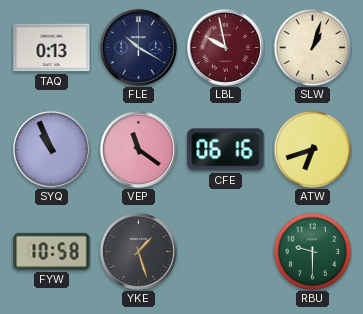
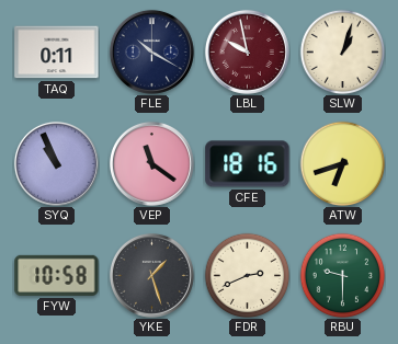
TAQ: 0:13 -> 0:11 (57, 53)
CFE: 06:16 -> 18:16 (248, 164)
FDR: none -> 2:41 (247, 275)
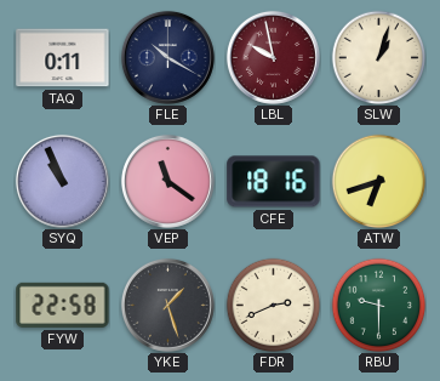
FYW: 10:58 -> 22:58 (63, 305)
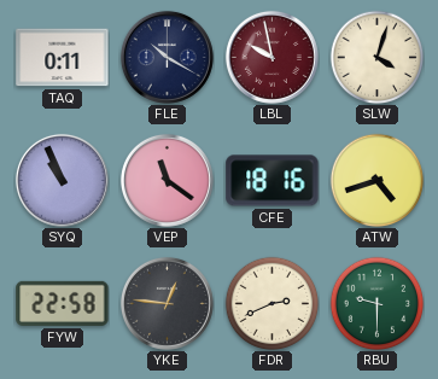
SLW: 1:03 -> 4:03 (376, 57)
ATW: 6:42 -> 4:42 (376, 180)
YKE: 1:27 -> 12:46 (167, 303)
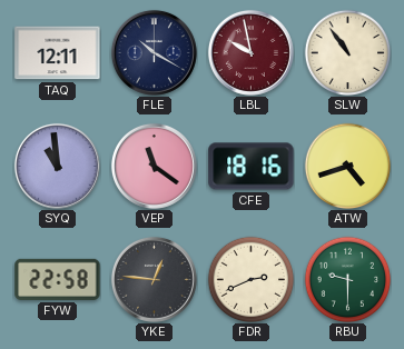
TAQ: 0:11 -> 12:11 (58, 53)
SLW: 4:03 -> 10:54 (347, 52)
SYQ: 10:56 -> 10:59 (57, 166)
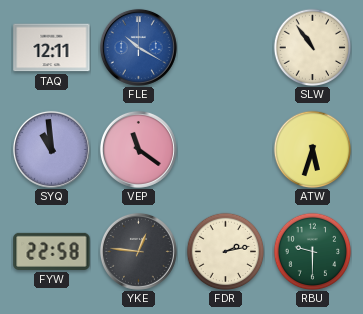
FLE dial: navy -> blue (138, 47)
LBL: 9:58 -> none (250, 52)
CFE: 18:16 -> none (252, 167)
ATW: 4:42 -> 5:33 (312, 149)
FDR: 2:41 -> 2:13 (225, 251)
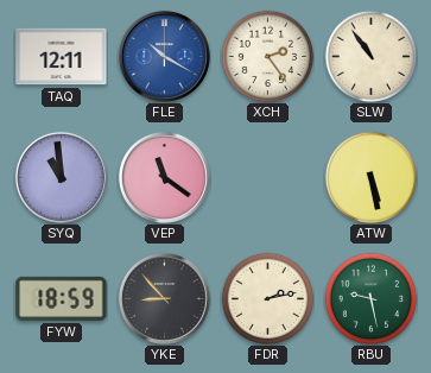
XCH: none -> 2:24 (267, 56)
ATW: 5:33 -> 5:28 (370, 177)
FYW: 22:58 -> 18:59 (62, 298)
YKE: 12:46 -> 8:53 (164, 298)
RBU: 9:30 -> 9:28 (370, 298)
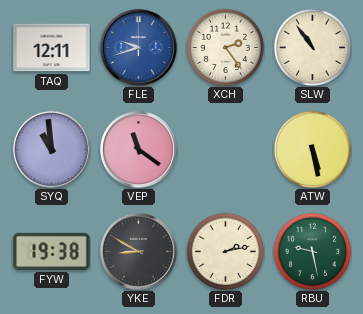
FLE: 10:20 -> 9:42 (138, 47)
FYW: 18:59 -> 19:38 (52, 251)
YKE: 8:53 -> 8:50 (138, 251)
